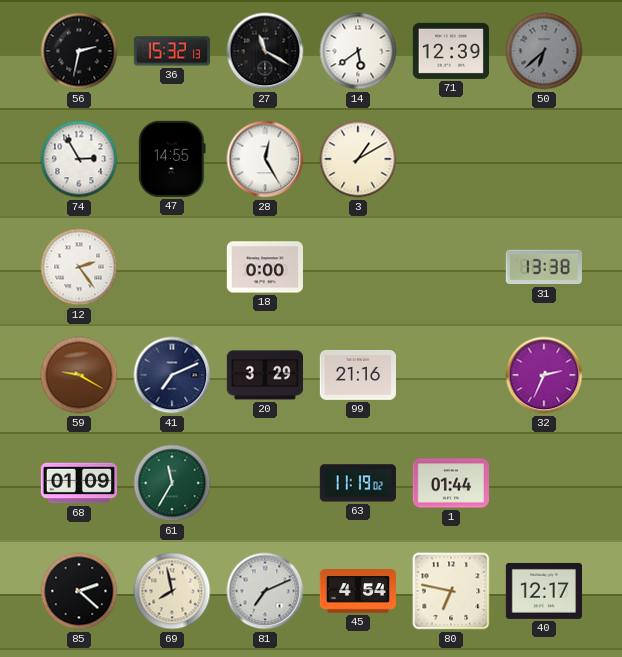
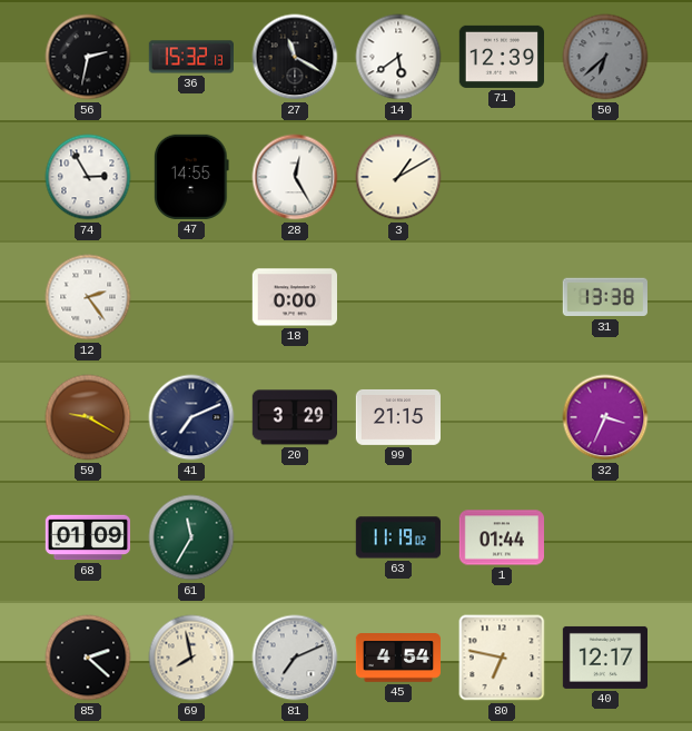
99: 21:16 -> 21:15 (397, 417)
32: 2:34 -> 3:34 (605, 417)
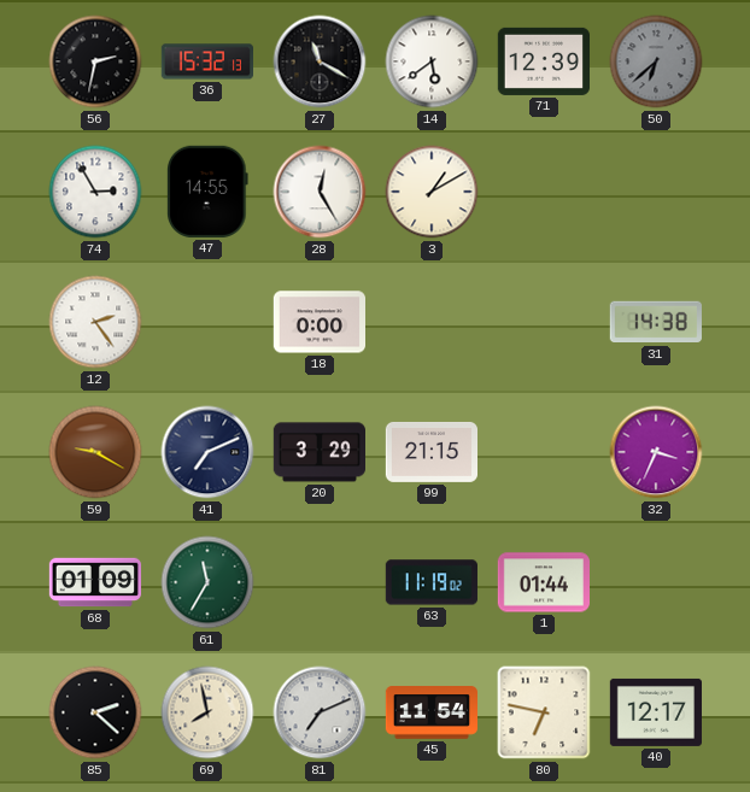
31: 13:38 -> 14:38 (656, 322)
45: 4:54 -> 11:54 (430, 712)
